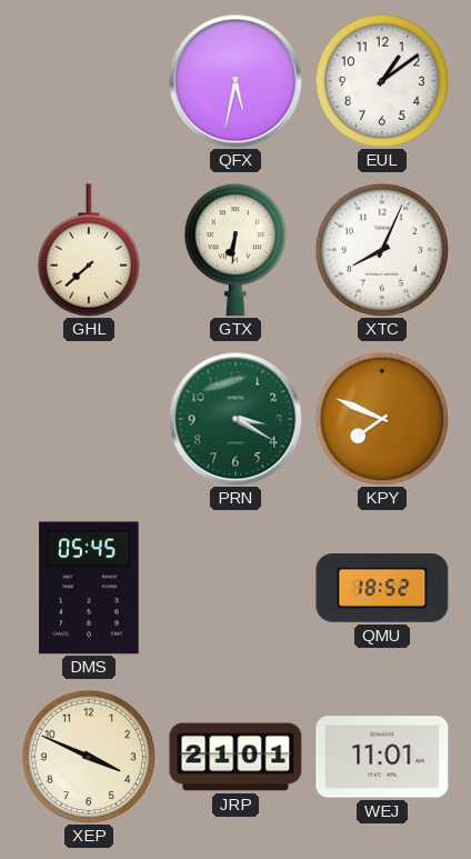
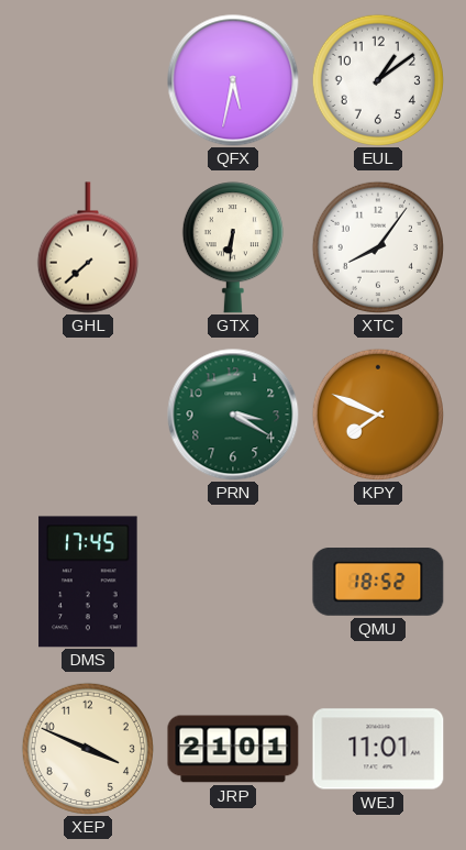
XTC: 8:04 -> 8:06 (377, 246)
DMS: 05:45 -> 17:45 (88, 582)
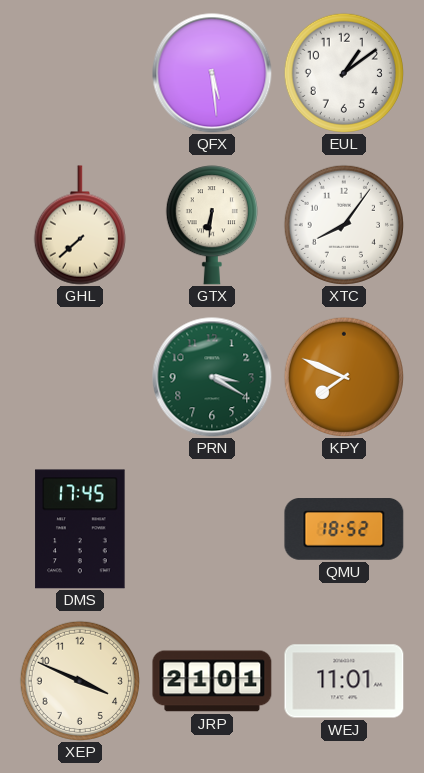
QFX: 5:32 -> 5:29 (212, 73)
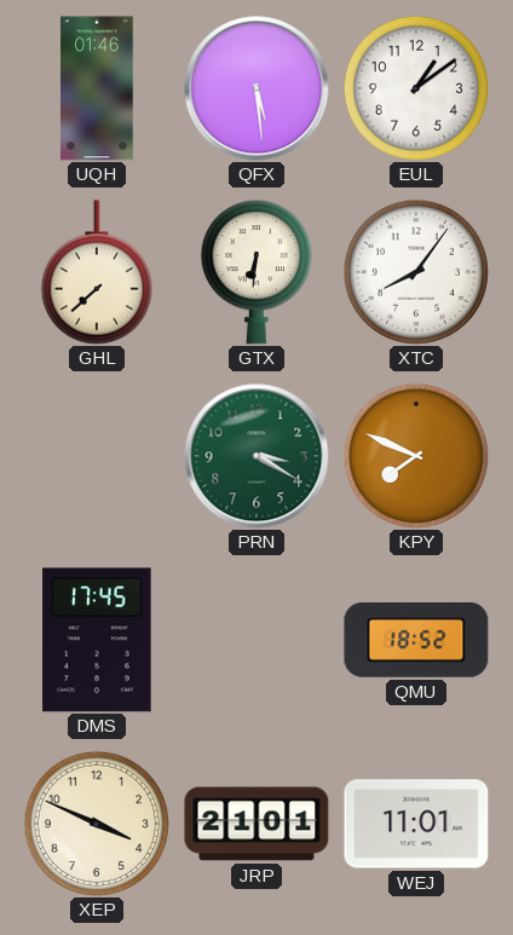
UQH: none -> 01:46 (97, 88)
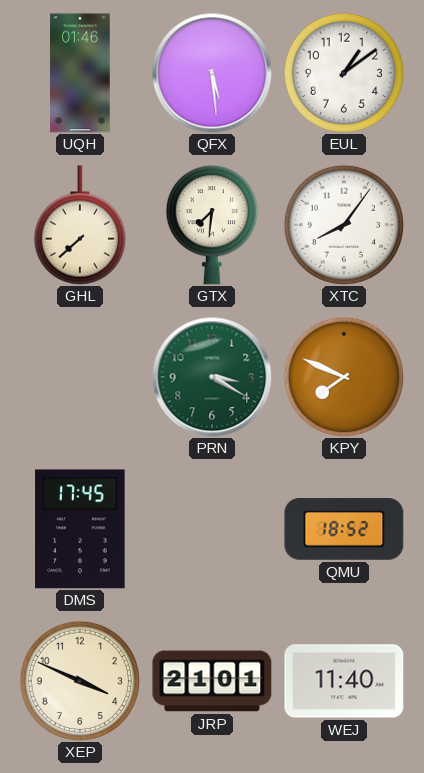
GTX: 6:31 -> 7:31 (212, 225)
WEJ: 11:01 -> 11:40 (344, 681)
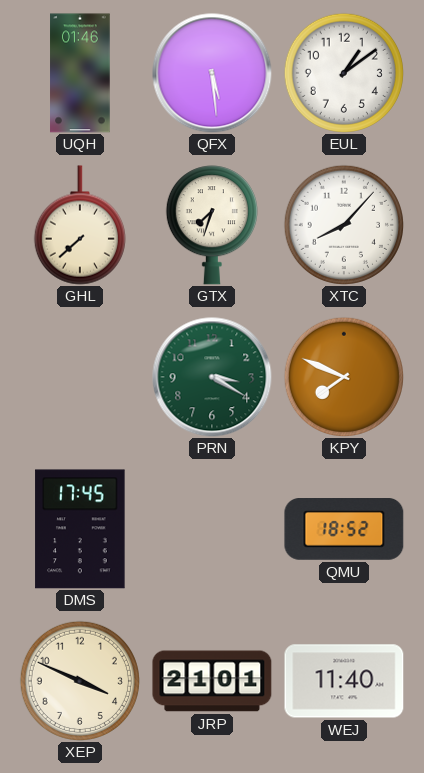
GTX: 7:31 -> 7:33 (212, 225)
XTC: 8:06 -> 8:07 (343, 224)
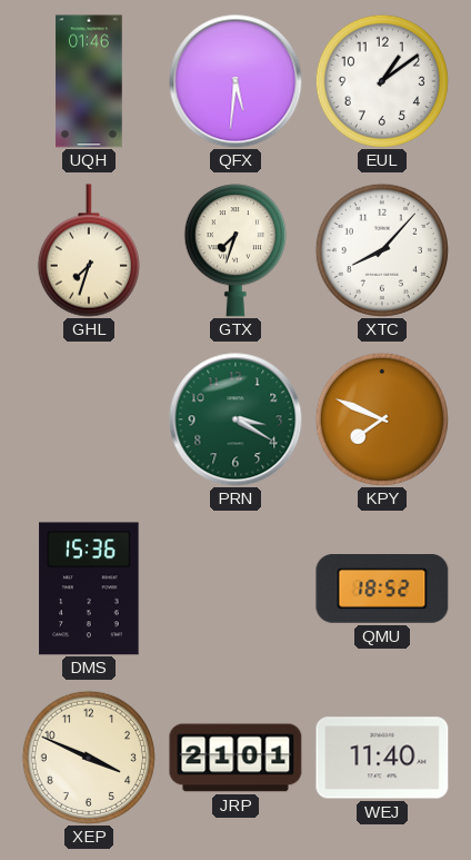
QFX: 5:29 -> 5:31 (235, 81)
GHL: 7:38 -> 7:33 (89, 250)
DMS: 17:45 -> 15:36 (89, 589)
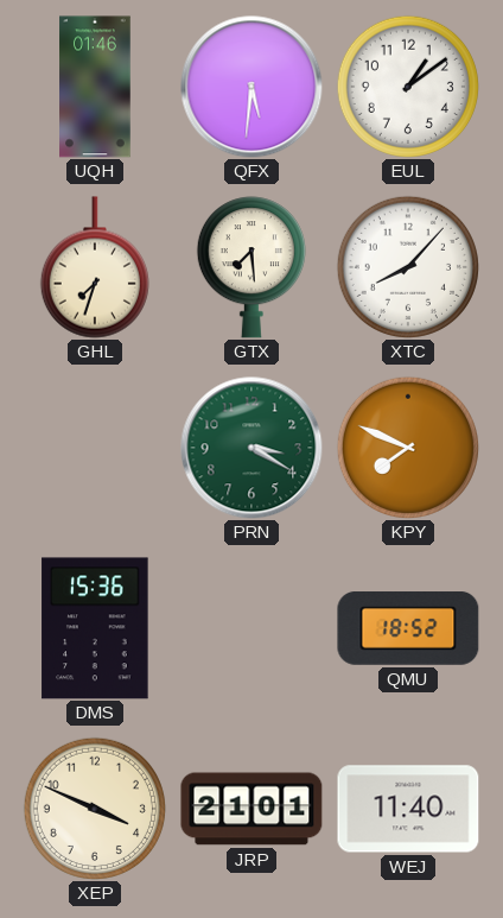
GTX: 7:33 -> 7:29 (251, 267)
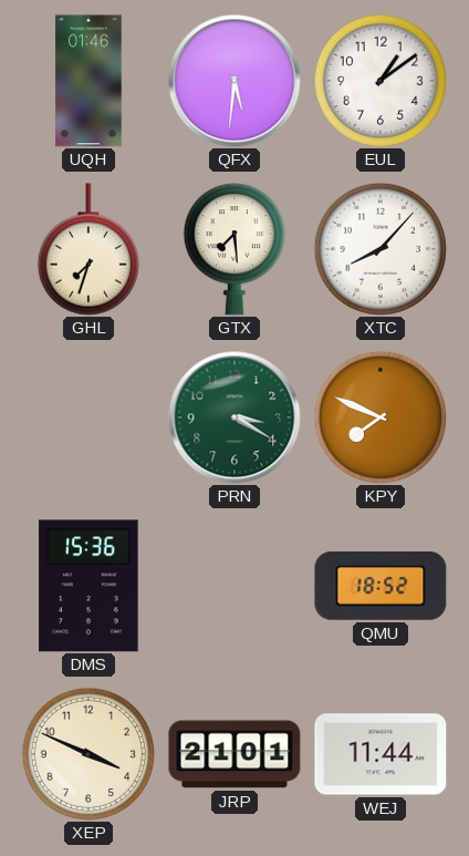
WEJ: 11:40 -> 11:44 (381, 754)
